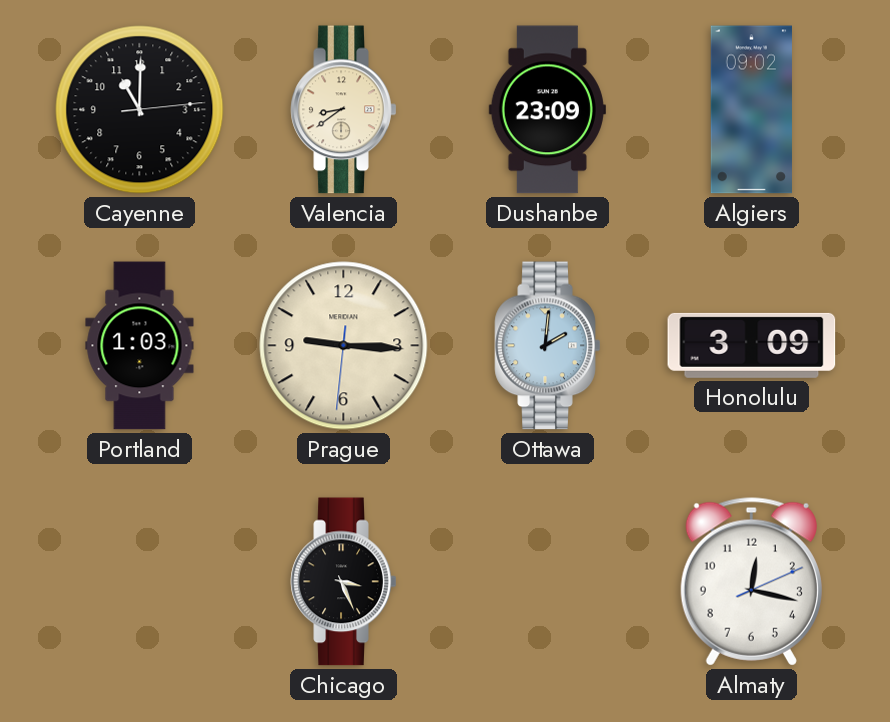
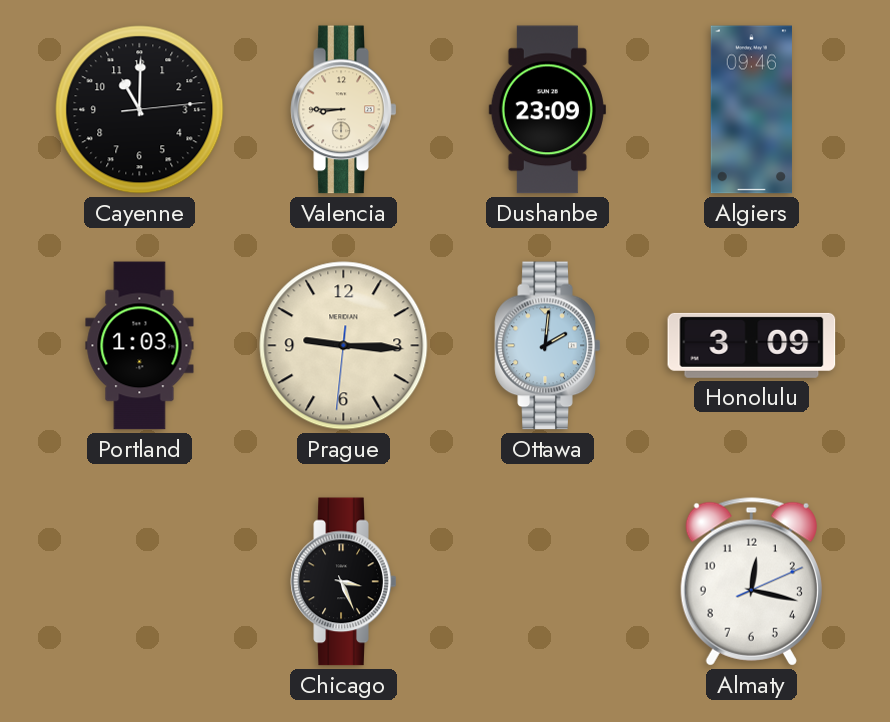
Valencia: 8:39 -> 8:45 (344, 110)
Algiers: 09:02 -> 09:46 (751, 110)
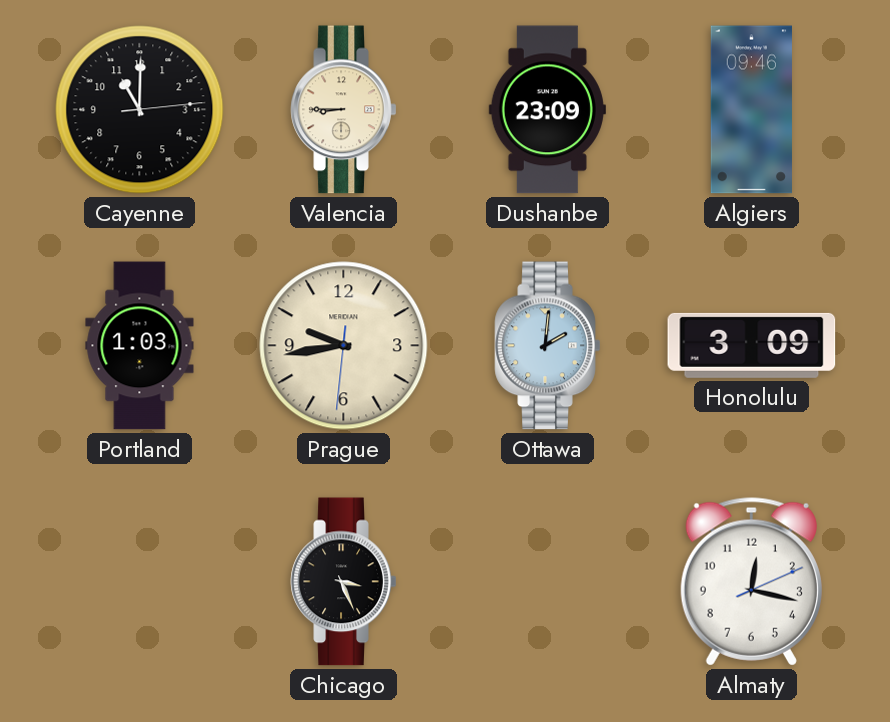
Prague: 9:15 -> 9:43 (344, 346)
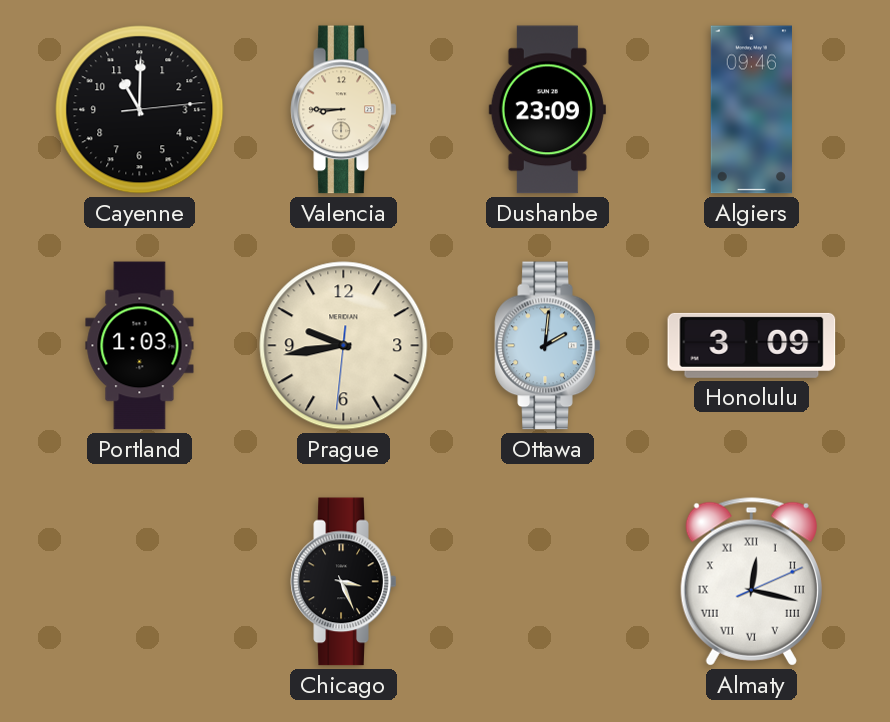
Almaty numerals: Arabic -> Roman (751, 582)
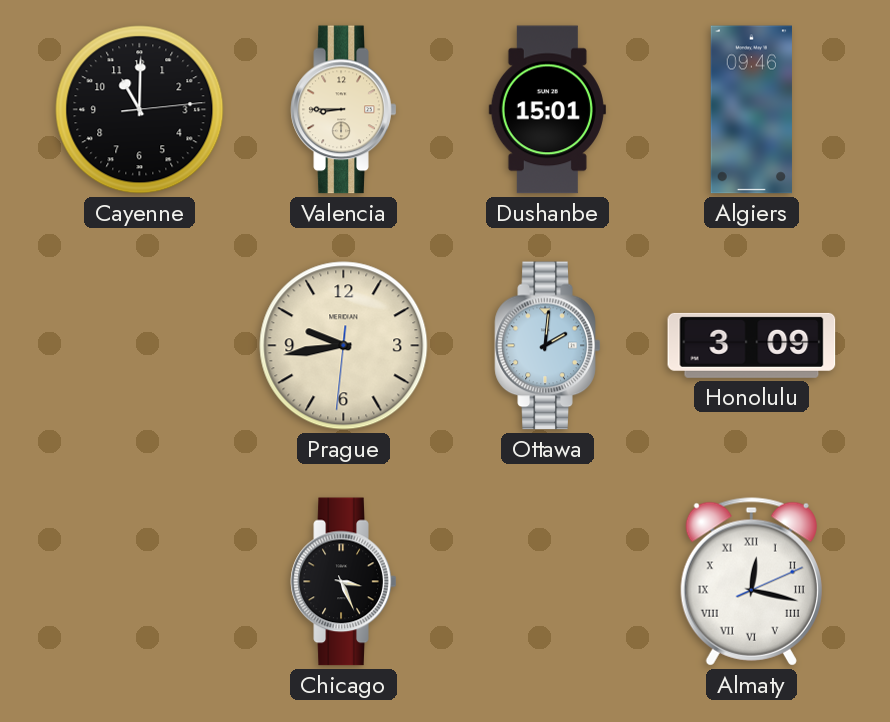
Dushanbe: 23:09 -> 15:01 (547, 110)
Portland: 1:03 -> none (140, 346)
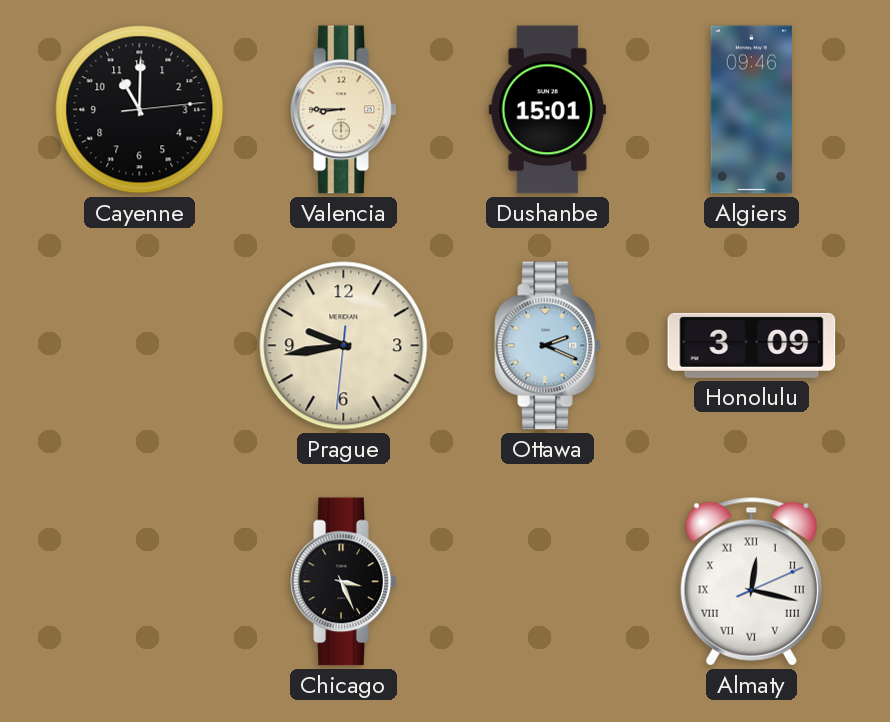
Ottawa: 2:01 -> 2:19 (548, 346)
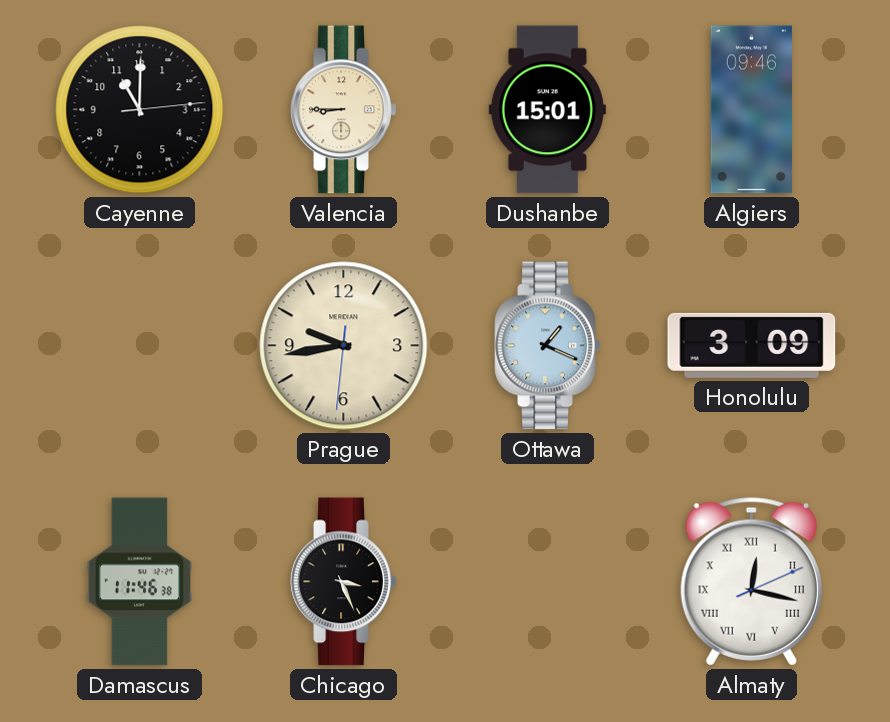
Ottawa: 2:19 -> 1:19 (548, 346)
Damascus: none -> 11:46 (139, 582)
